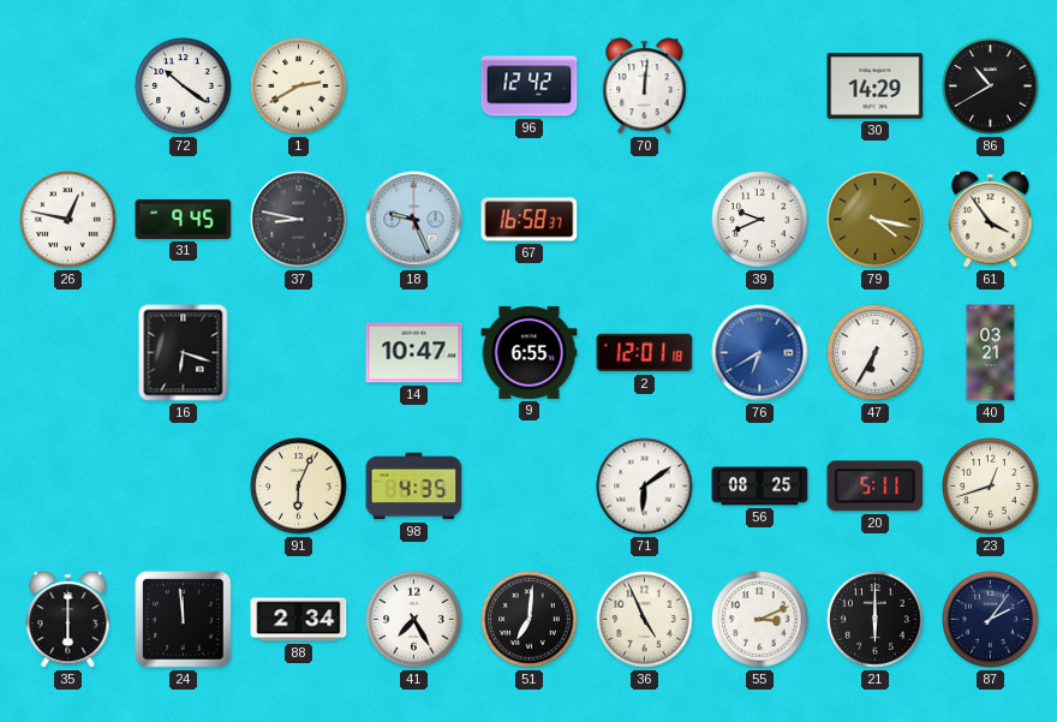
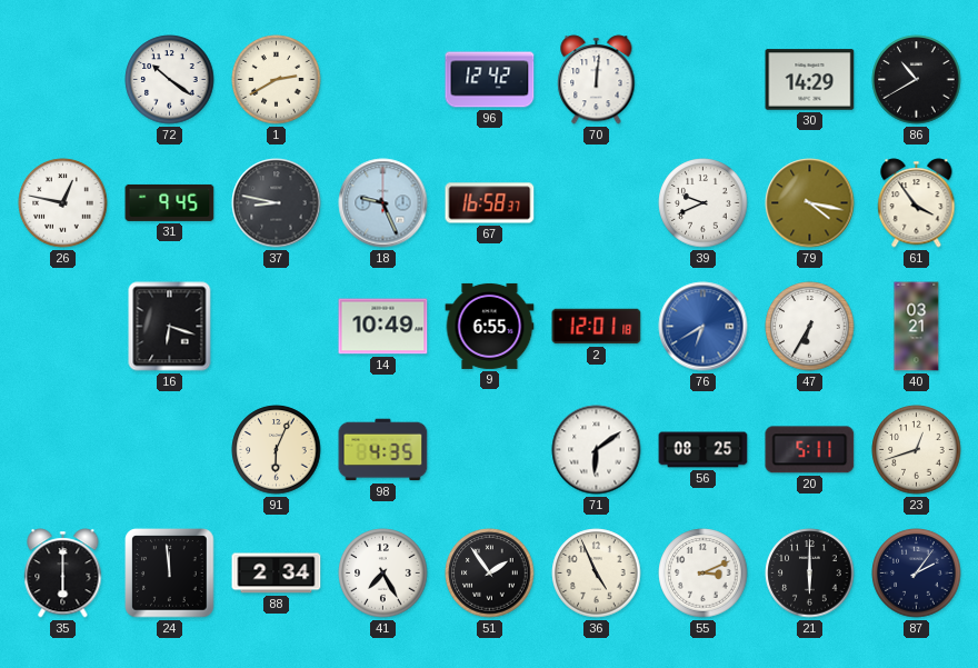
14: 10:47 -> 10:49 (383, 327)
51: 7:01 -> 1:54 (490, 574)
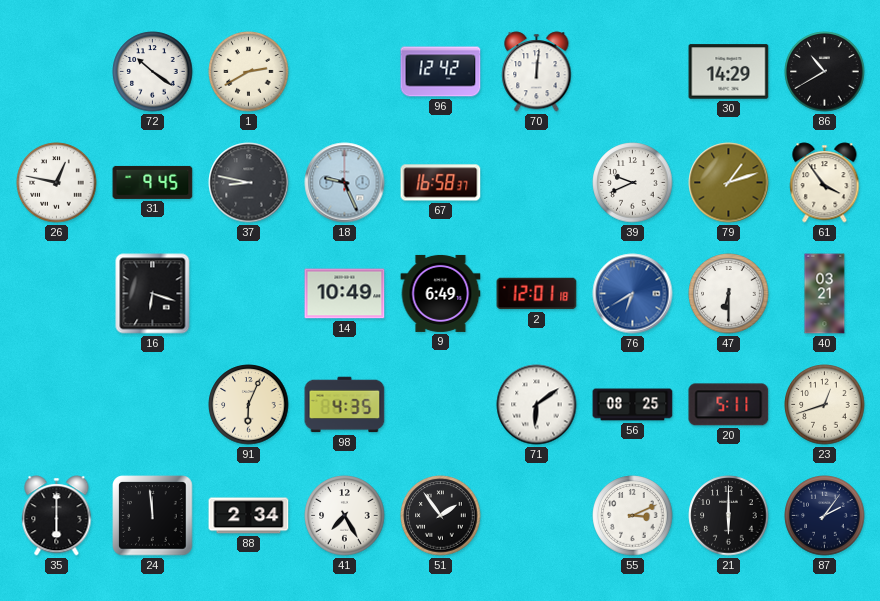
79: 4:17 -> 1:12 (729, 183)
9: 6:55 -> 6:49 (441, 293)
47: 6:35 -> 6:30 (729, 294)
36: 4:56 -> none (597, 574)
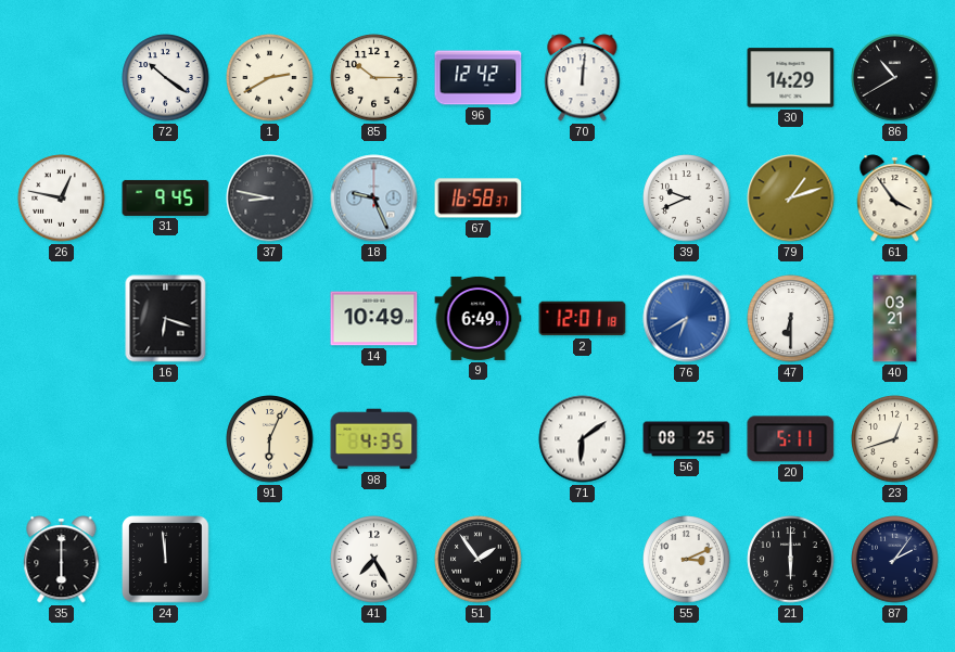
85: none -> 10:15 (374, 78)
88: 2:34 -> none (249, 516)
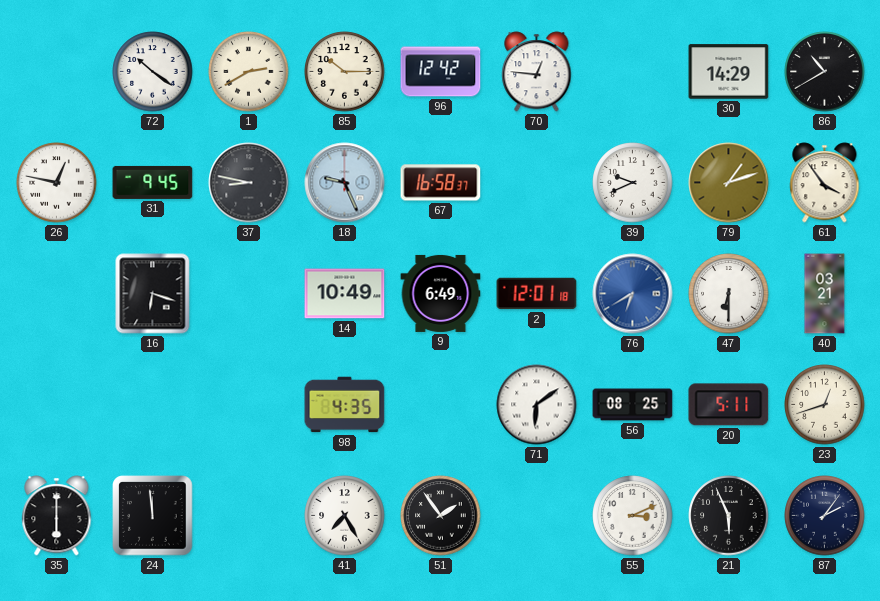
70: 12:01 -> 12:46 (537, 72)
91: 6:04 -> none (270, 439)
21: 6:00 -> 5:56 (729, 516)
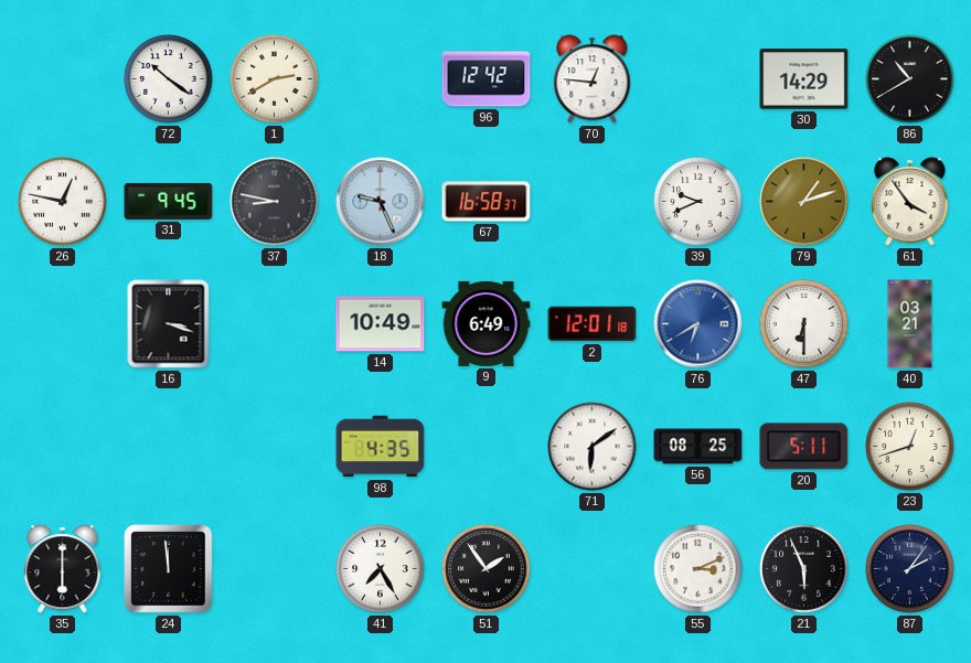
85: 10:15 -> none (345, 72)
16: 6:18 -> 3:18 (169, 324)
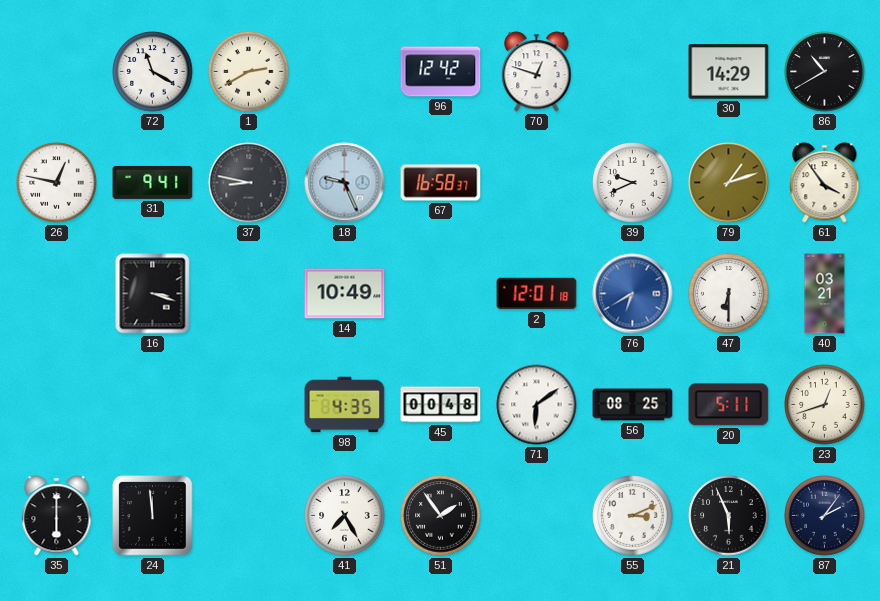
72: 10:21 -> 11:20 (153, 72)
70: 12:46 -> 12:48 (537, 72)
31: 9:45 -> 9:41 (153, 182)
9: 6:49 -> none (487, 323)
45: none -> 00:48 (441, 405)
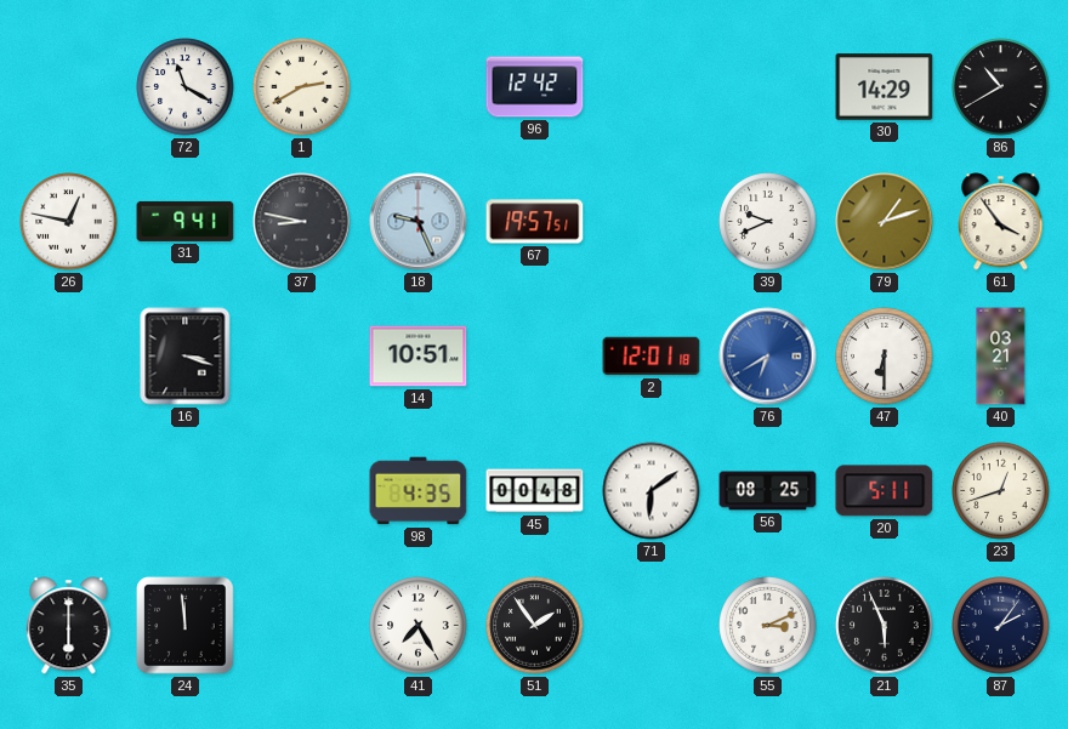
70: 12:48 -> none (537, 72)
67: 16:58 -> 19:57 (535, 222)
14: 10:49 -> 10:51 (419, 357)
